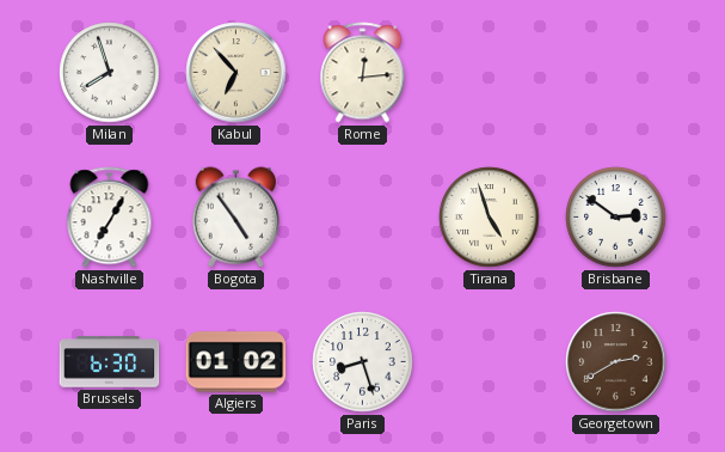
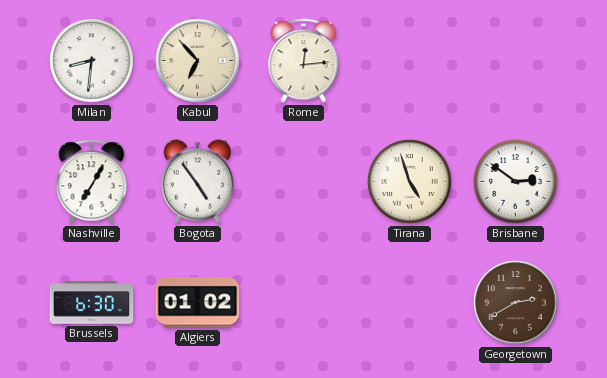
Milan: 7:57 -> 8:31 (92, 61)
Paris: 8:27 -> none (363, 362)
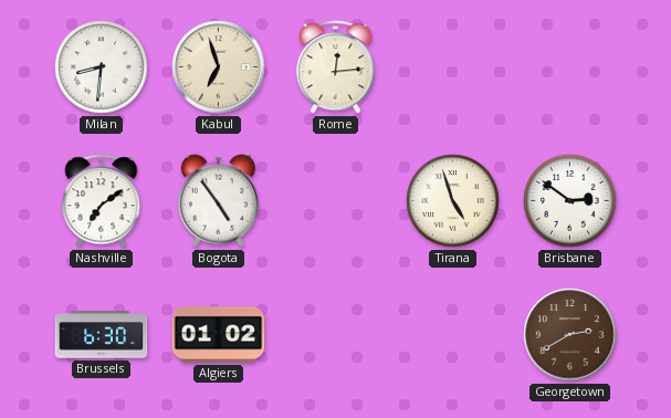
Kabul: 6:53 -> 6:57 (219, 67)
Nashville: 7:05 -> 7:09 (102, 201)
